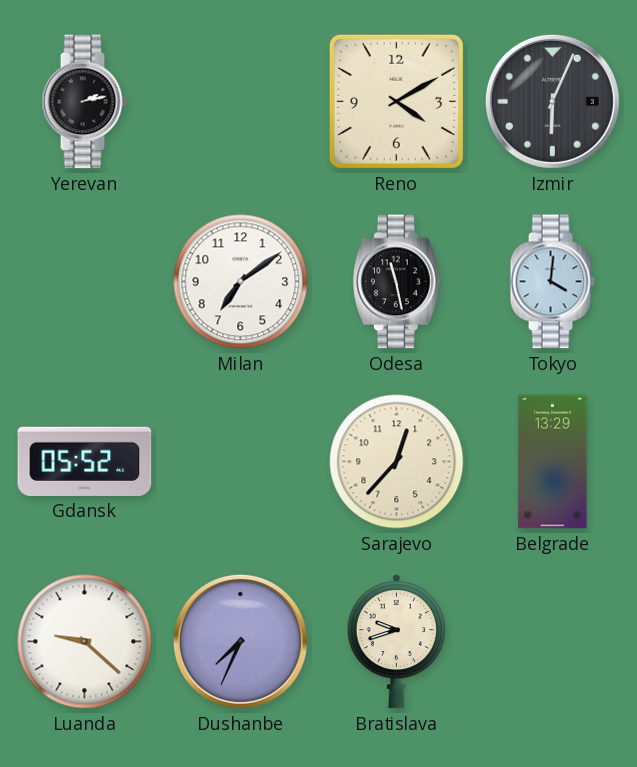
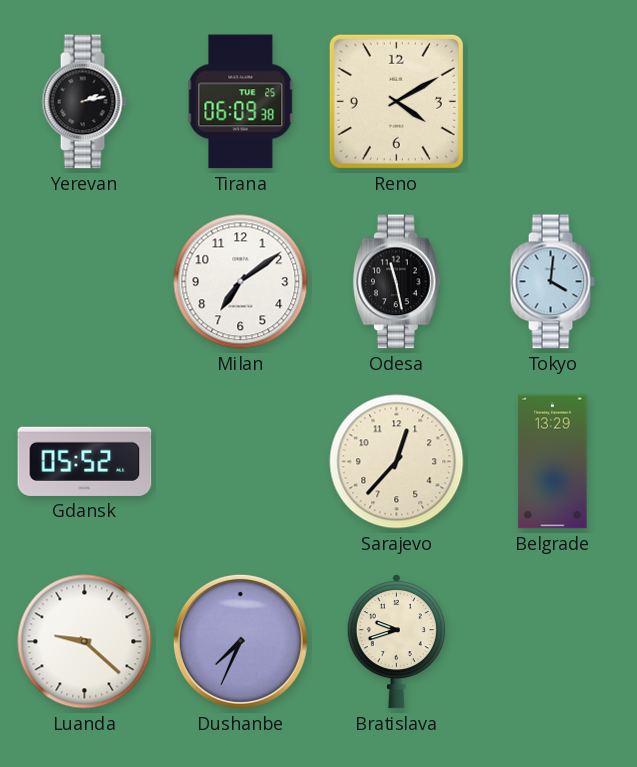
Tirana: none -> 06:09 (241, 102)
Izmir: 6:04 -> none (552, 101)
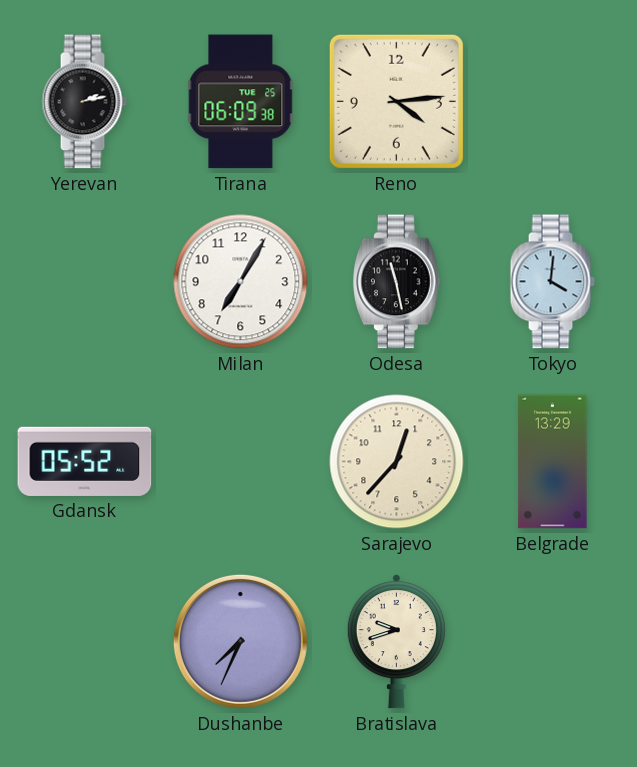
Reno: 4:10 -> 4:14 (396, 101)
Milan: 7:09 -> 7:05 (241, 282)
Luanda: 9:22 -> none (85, 642)
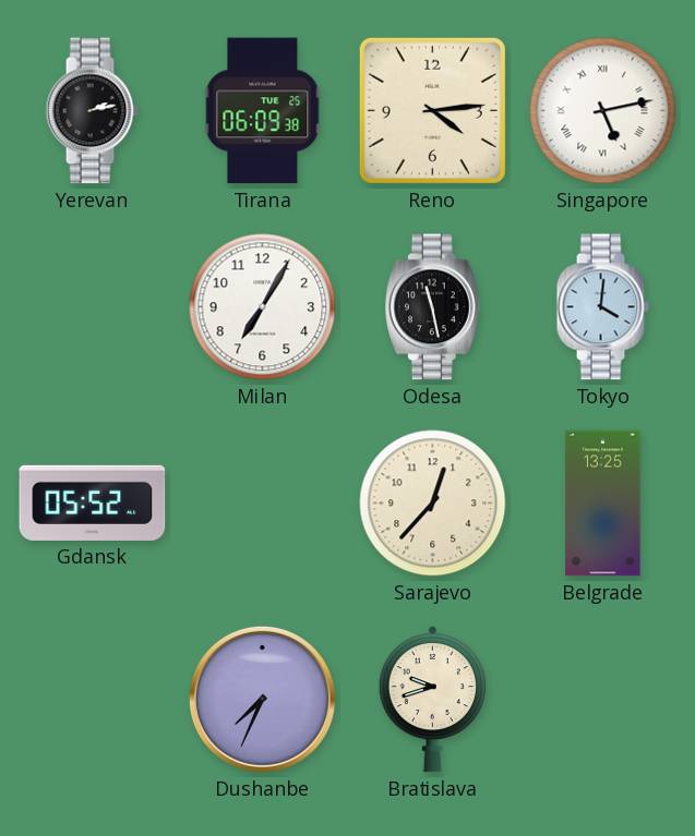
Singapore: none -> 5:13 (603, 111)
Belgrade: 13:29 -> 13:25 (603, 504)
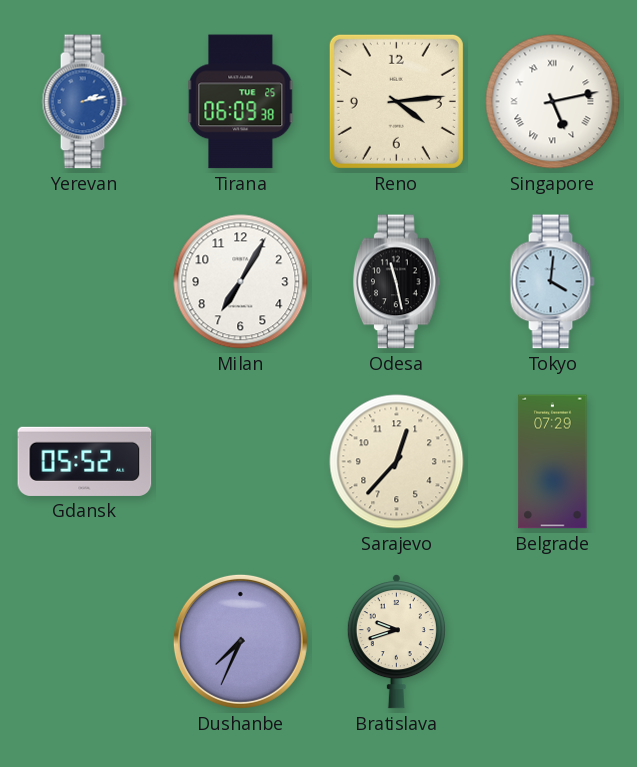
Yerevan dial: black -> blue (84, 102)
Belgrade: 13:25 -> 07:29 (553, 462)
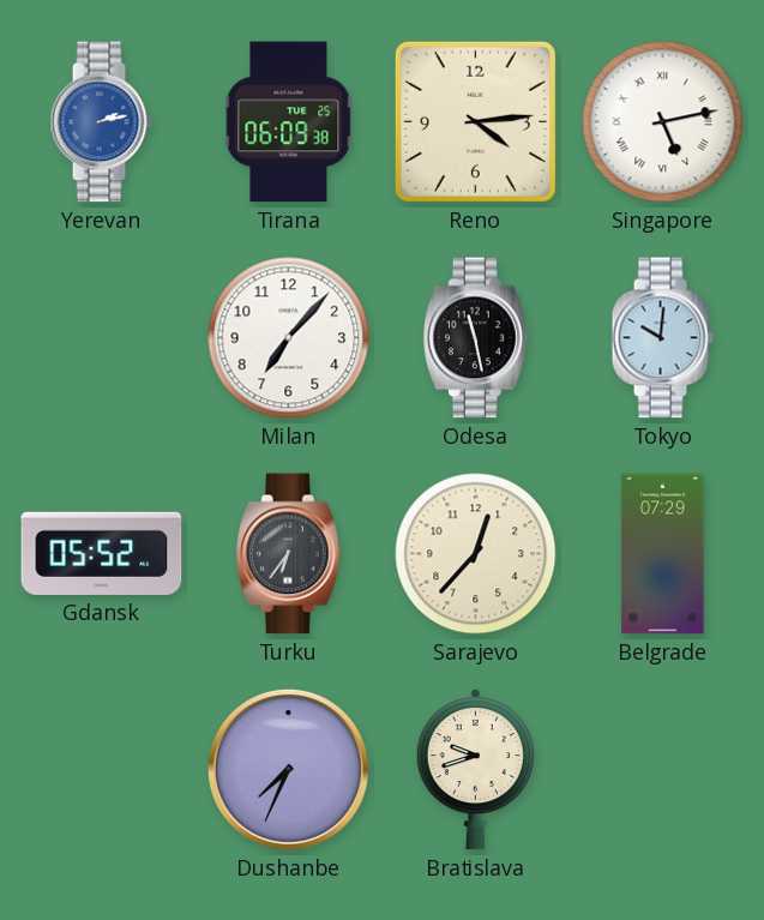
Milan: 7:05 -> 7:07 (289, 338)
Tokyo: 4:01 -> 10:01 (662, 338)
Turku: none -> 6:36 (289, 554)
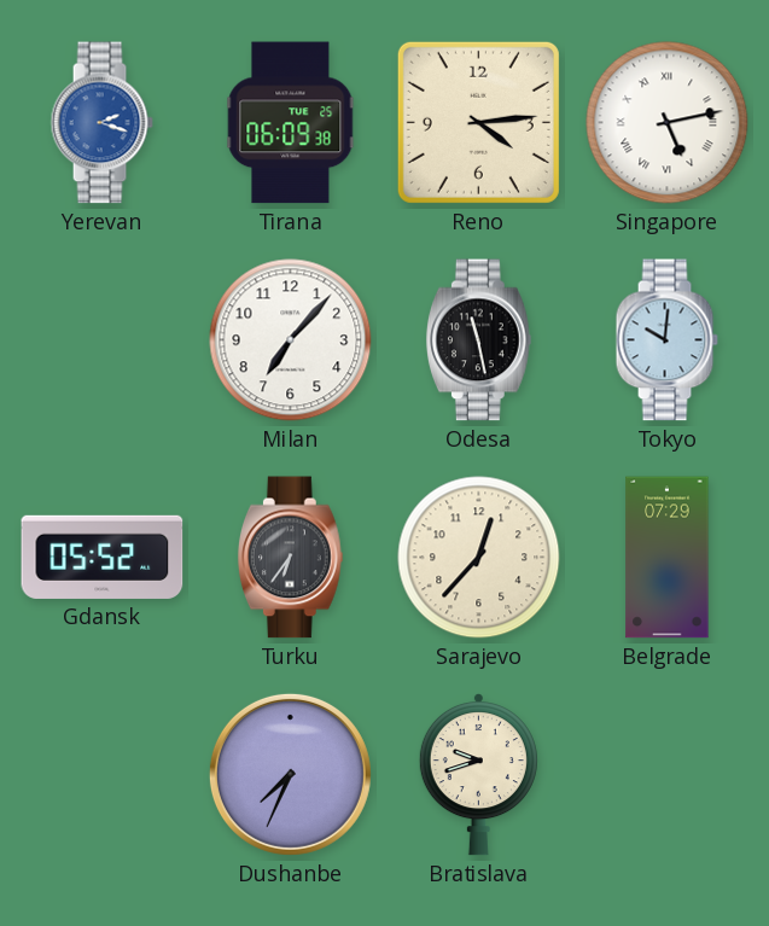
Yerevan: 2:13 -> 2:18 (101, 123)
